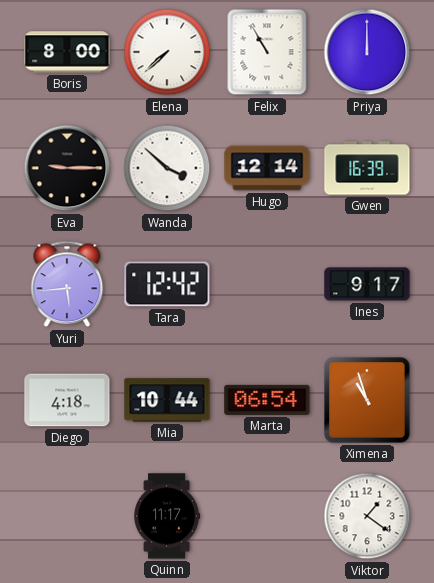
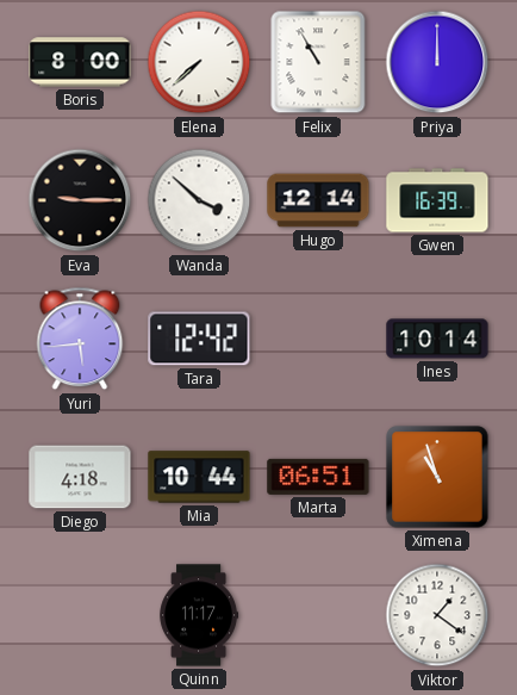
Ines: 9:17 -> 10:14 (437, 339)
Marta: 06:54 -> 06:51 (318, 477)
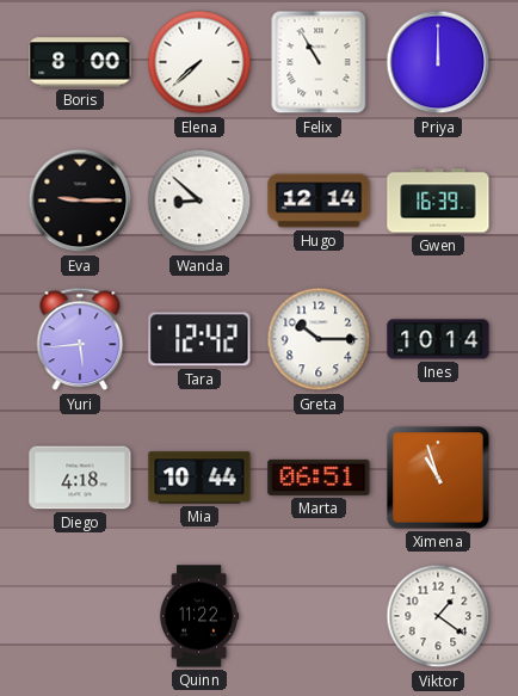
Wanda: 3:52 -> 8:52 (199, 201)
Greta: none -> 10:15 (319, 339)
Quinn: 11:17 -> 11:22 (199, 616)
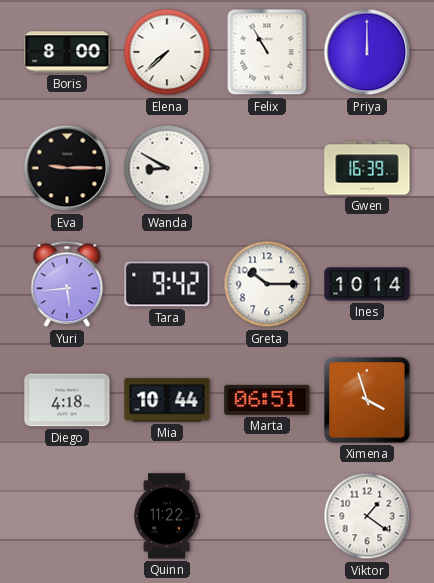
Wanda: 8:52 -> 8:50 (167, 168)
Hugo: 12:14 -> none (319, 201)
Tara: 12:42 -> 9:42 (167, 284)
Ximena: 10:57 -> 3:57 (367, 400)
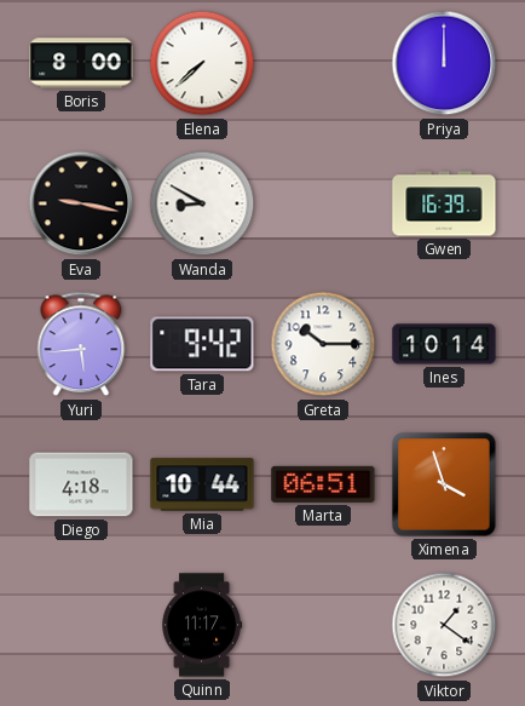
Felix: 10:55 -> none (267, 52)
Eva: 9:15 -> 9:17 (81, 203)
Quinn: 11:22 -> 11:17 (202, 625)
